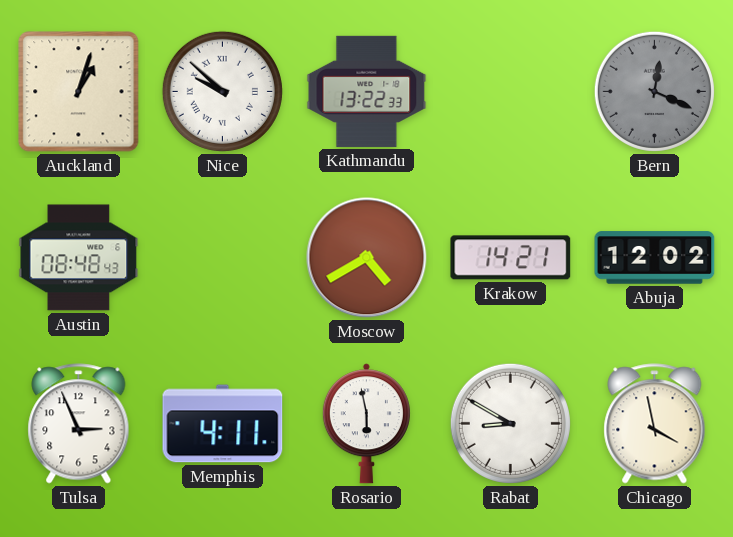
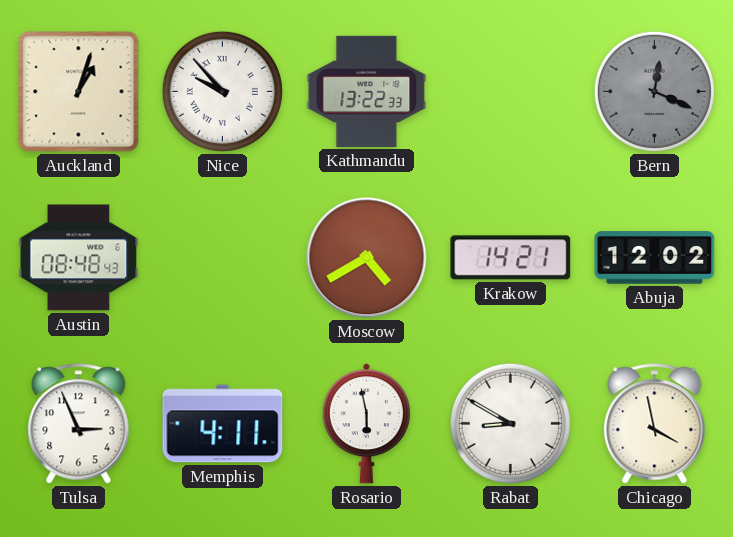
Nice: 9:52 -> 9:53 (222, 91)
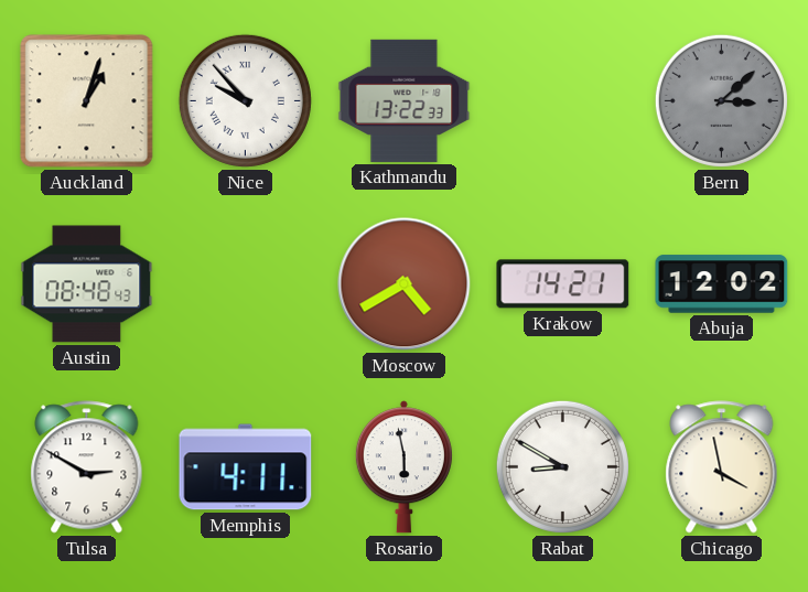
Bern: 12:19 -> 3:08 (721, 100)
Tulsa: 2:56 -> 2:50 (87, 467)
